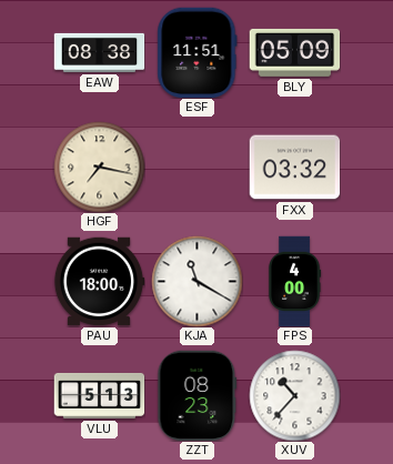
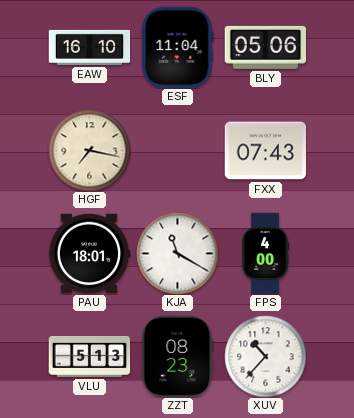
EAW: 08:38 -> 16:10 (89, 47)
ESF: 11:51 -> 11:04 (178, 47)
BLY: 05:09 -> 05:06 (265, 47)
FXX: 03:32 -> 07:43 (265, 151)
PAU: 18:00 -> 18:01 (89, 254)
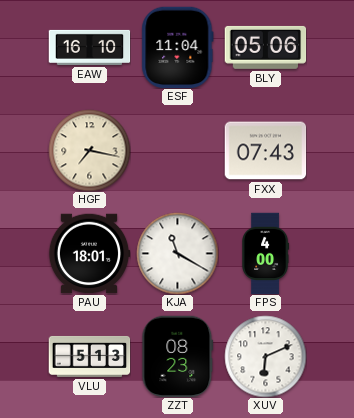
XUV: 10:37 -> 6:11 (265, 356)
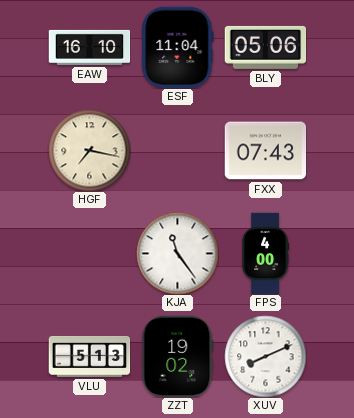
PAU: 18:01 -> none (89, 254)
KJA: 11:20 -> 11:24 (177, 253)
ZZT: 08:23 -> 19:02 (178, 356)
XUV: 6:11 -> 8:11 (265, 356)
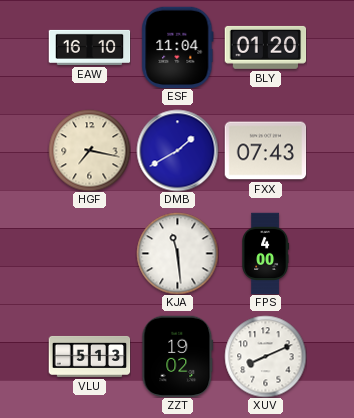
BLY: 05:06 -> 01:20 (265, 47)
DMB: none -> 1:40 (177, 150)
KJA: 11:24 -> 11:29 (177, 253)
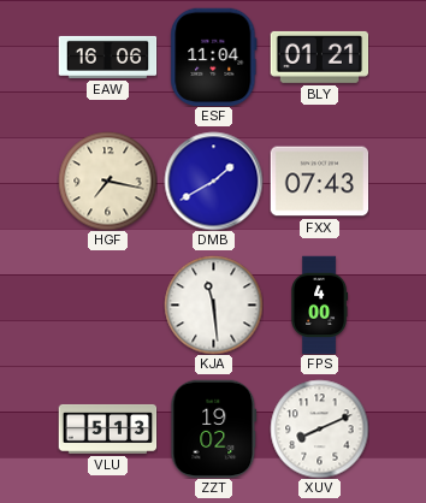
EAW: 16:10 -> 16:06 (107, 57)
BLY: 01:20 -> 01:21 (319, 57)
